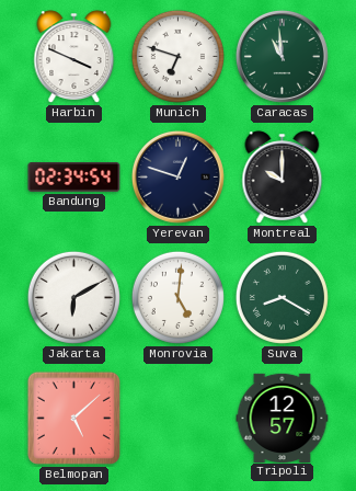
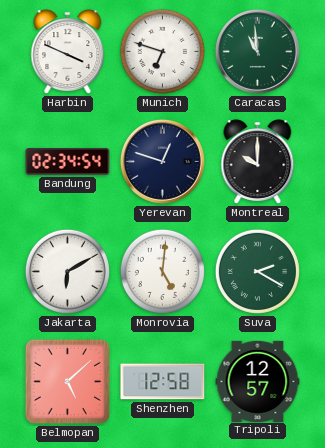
Suva: 8:20 -> 2:20 (257, 271)
Shenzhen: none -> 12:58 (163, 382)
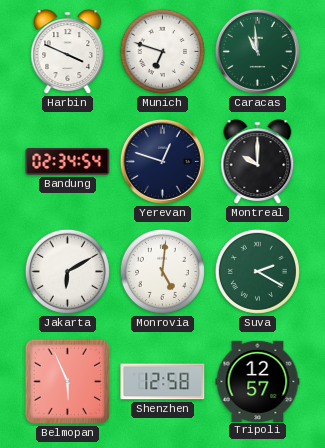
Belmopan: 5:08 -> 5:56 (67, 381)
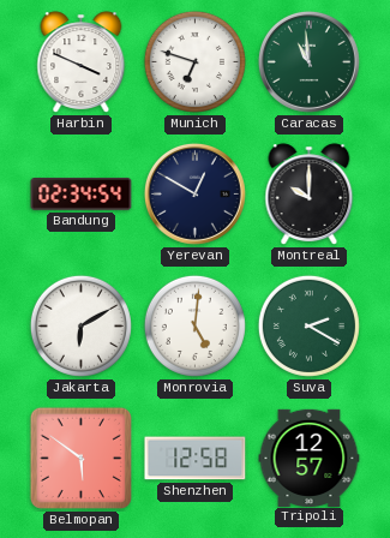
Yerevan: 12:48 -> 12:50 (194, 193)
Belmopan: 5:56 -> 5:51 (80, 458)
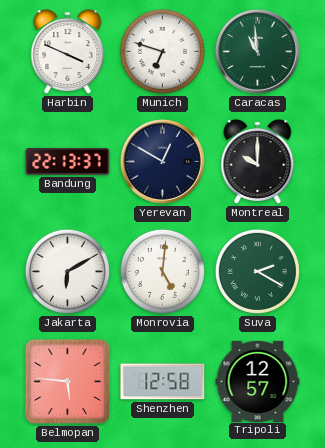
Bandung: 02:34 -> 22:13 (68, 162)
Belmopan: 5:51 -> 5:46 (67, 381)
